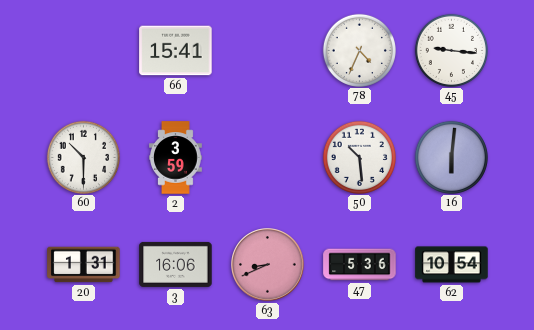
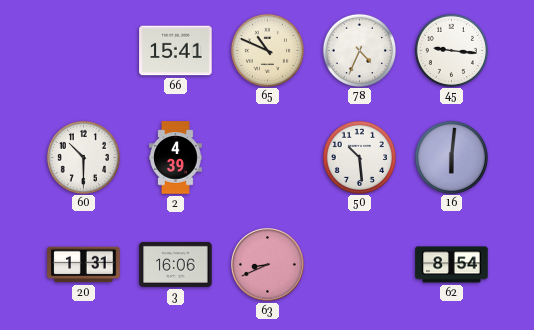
65: none -> 10:49 (267, 50)
2: 3:59 -> 4:39 (176, 158)
47: 5:36 -> none (360, 265)
62: 10:54 -> 8:54 (452, 265)
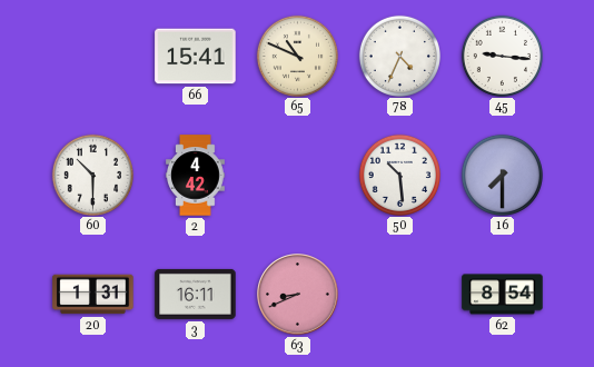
2: 4:39 -> 4:42 (196, 176)
16: 6:01 -> 7:30 (502, 175)
3: 16:06 -> 16:11 (196, 294)
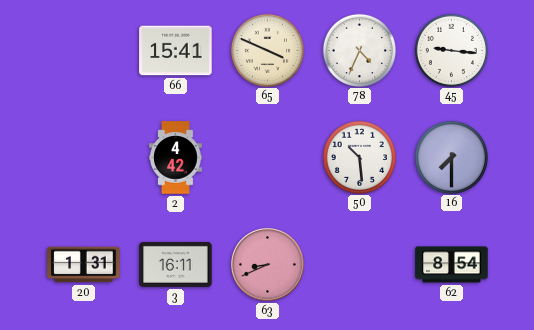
65: 10:49 -> 3:49 (267, 50)
60: 10:30 -> none (92, 175)
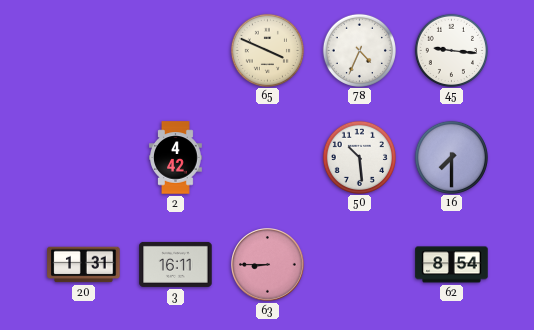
66: 15:41 -> none (176, 51)
63: 8:41 -> 8:45 (268, 265)
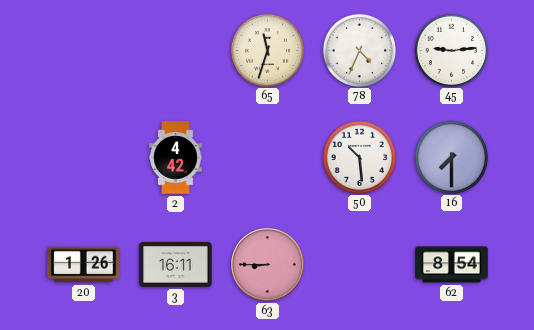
65: 3:49 -> 11:33 (267, 50)
45: 9:16 -> 9:14 (451, 50)
20: 1:31 -> 1:26 (84, 265)
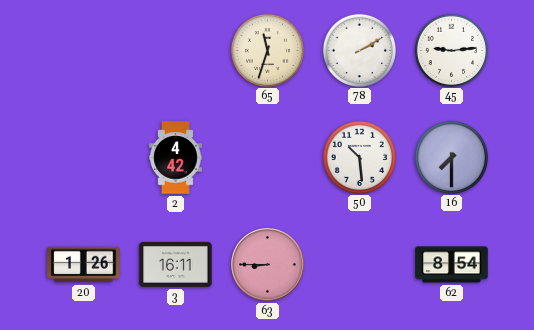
78: 4:34 -> 2:10 (359, 50)
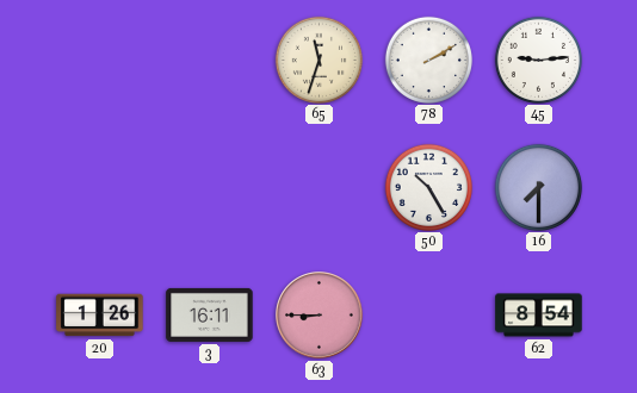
2: 4:42 -> none (176, 158)
50: 10:29 -> 10:25 (428, 187)
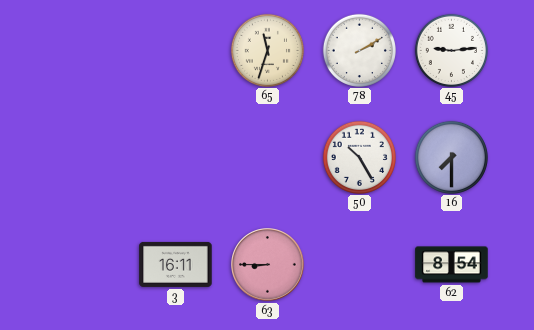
20: 1:26 -> none (100, 316)
